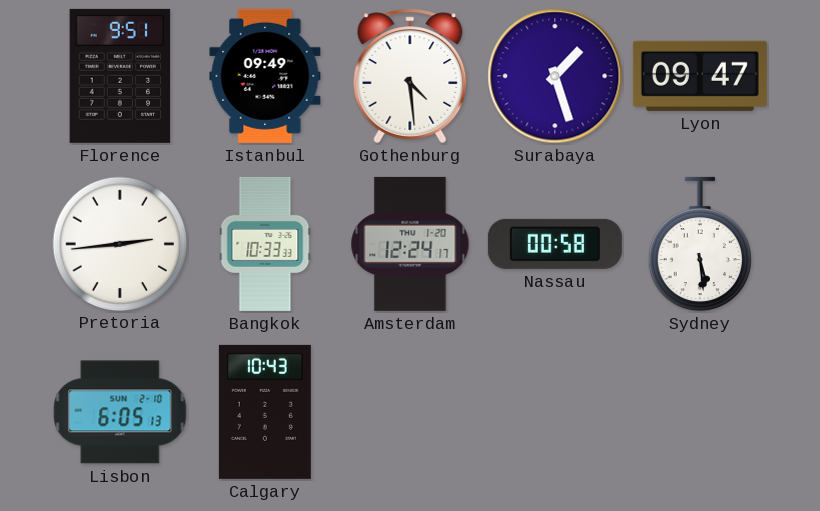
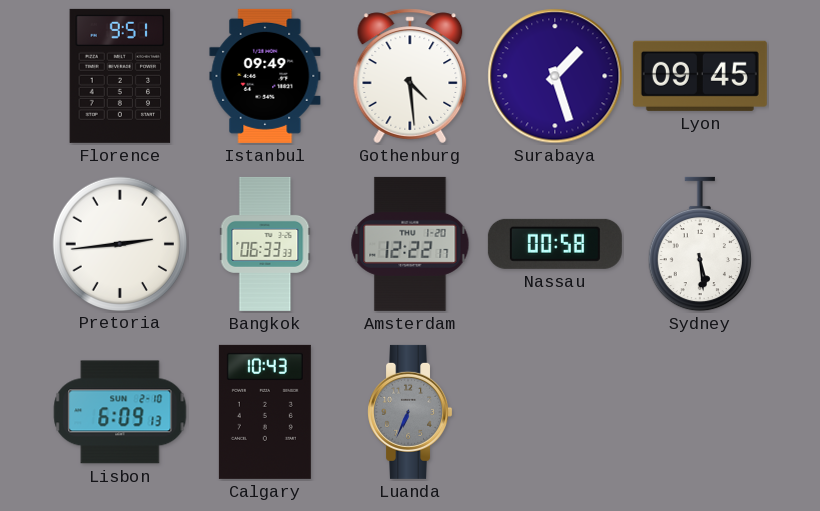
Lyon: 09:47 -> 09:45 (700, 76)
Bangkok: 10:33 -> 06:33 (265, 244)
Amsterdam: 12:24 -> 12:22 (410, 244)
Lisbon: 6:05 -> 6:09 (120, 412)
Luanda: none -> 6:34 (410, 412)
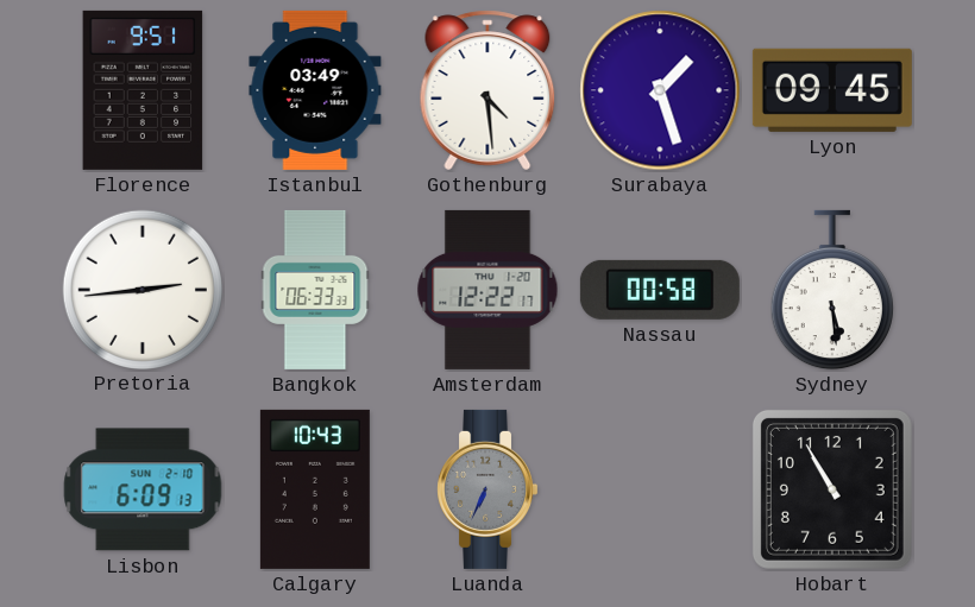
Istanbul: 09:49 -> 03:49 (315, 90)
Hobart: none -> 10:55 (832, 489)
